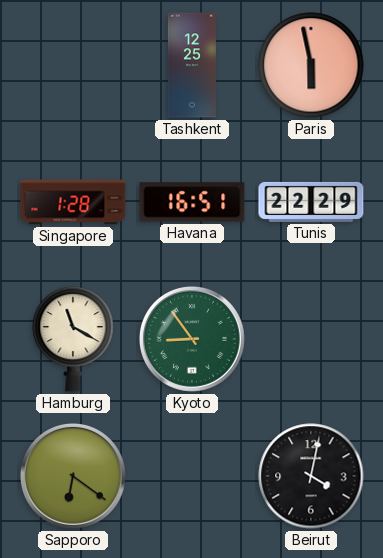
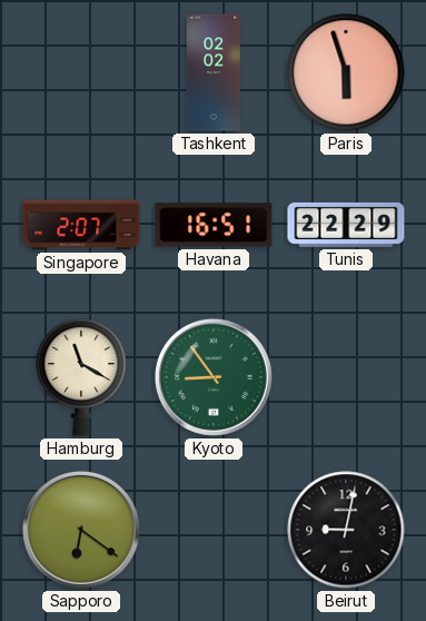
Tashkent: 12:25 -> 02:02 (214, 72)
Paris: 5:58 -> 5:57 (346, 72)
Singapore: 1:28 -> 2:07 (81, 225)
Beirut: 4:02 -> 9:02 (346, 530)
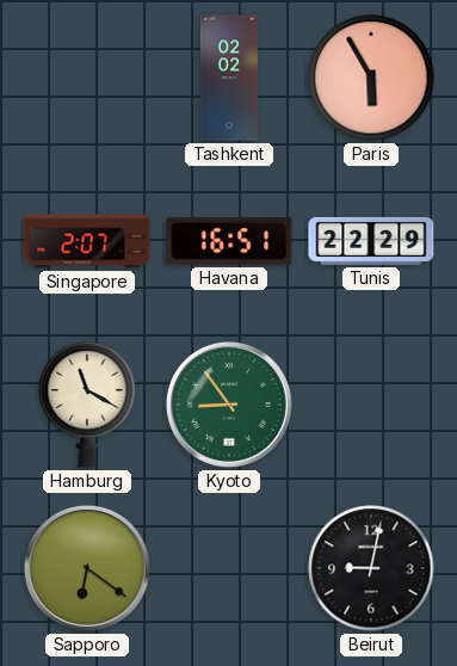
Paris: 5:57 -> 5:55 (371, 78)
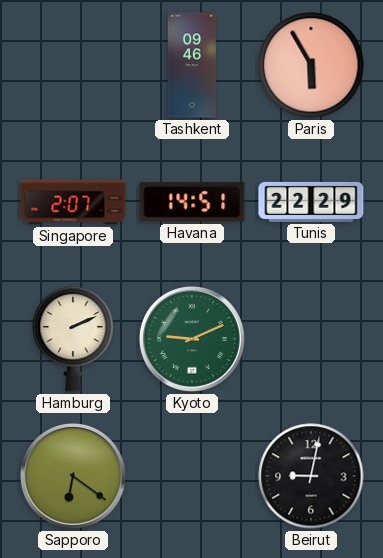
Tashkent: 02:02 -> 09:46 (192, 65)
Havana: 16:51 -> 14:51 (192, 202)
Hamburg: 11:20 -> 2:11 (73, 339)
Kyoto: 8:54 -> 9:11 (192, 339)
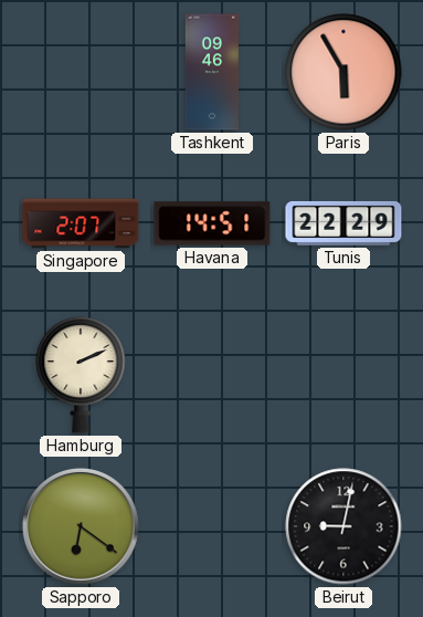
Kyoto: 9:11 -> none (192, 339)
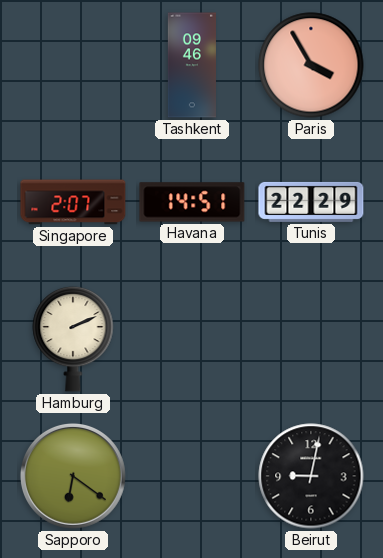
Paris: 5:55 -> 3:55 (311, 65)
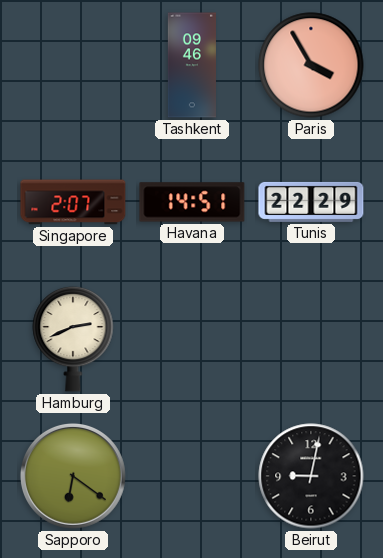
Hamburg: 2:11 -> 2:41 (73, 339)
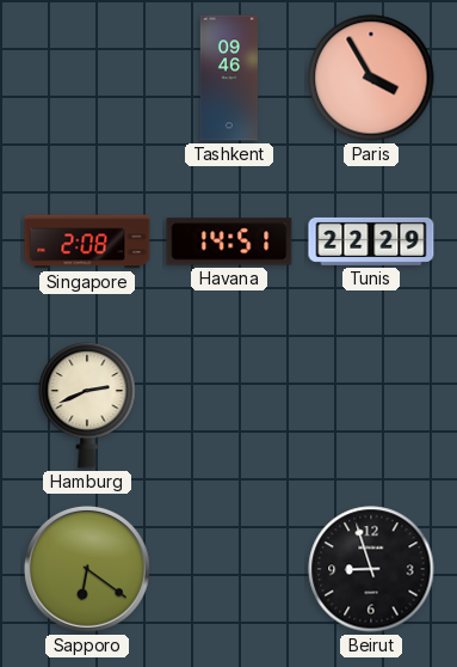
Singapore: 2:07 -> 2:08 (87, 241)
Beirut: 9:02 -> 8:57 (371, 569)
